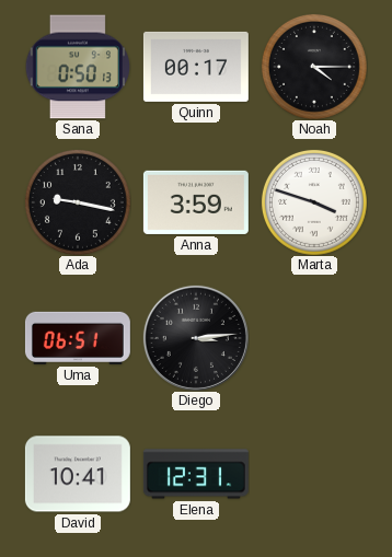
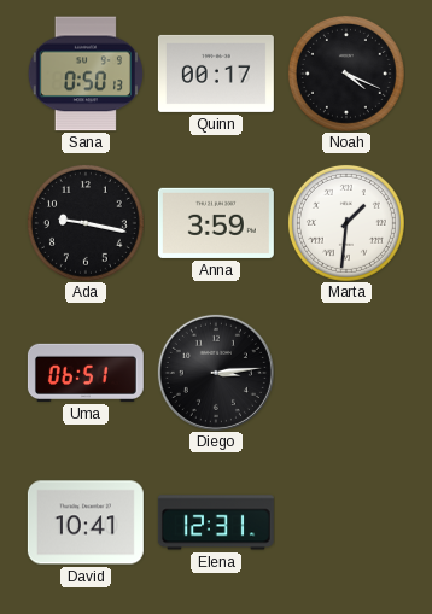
Noah: 4:15 -> 4:19 (346, 74)
Marta: 3:48 -> 1:31 (346, 223)
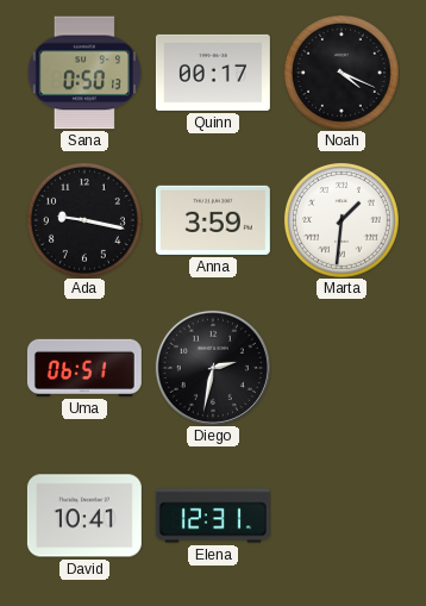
Diego: 3:14 -> 2:32 (213, 368)
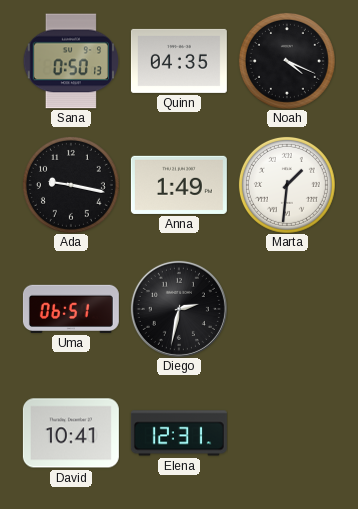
Quinn: 00:17 -> 04:35 (179, 61)
Anna: 3:59 -> 1:49 (179, 185)
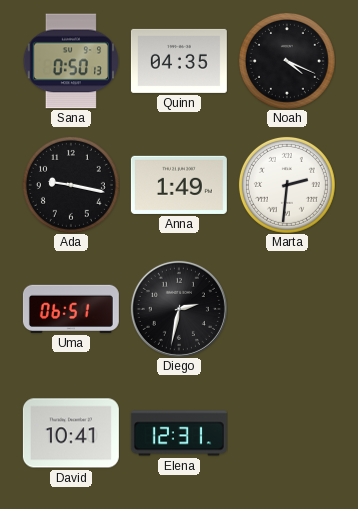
Marta: 1:31 -> 2:31 (287, 185)
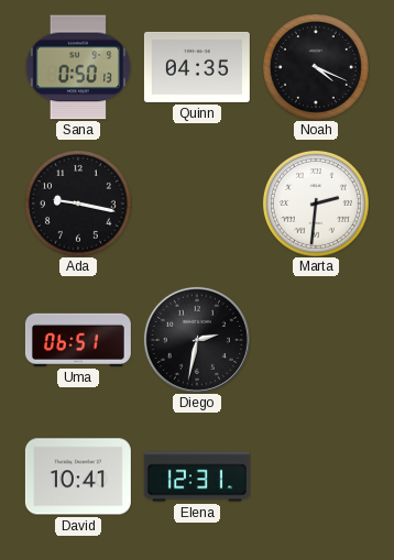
Anna: 1:49 -> none (179, 185)
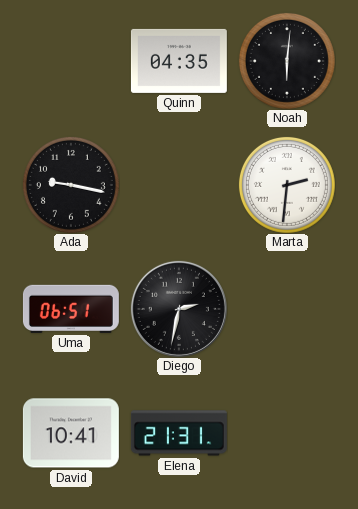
Sana: 0:50 -> none (77, 67)
Noah: 4:19 -> 6:01 (287, 61)
Elena: 12:31 -> 21:31 (179, 433)
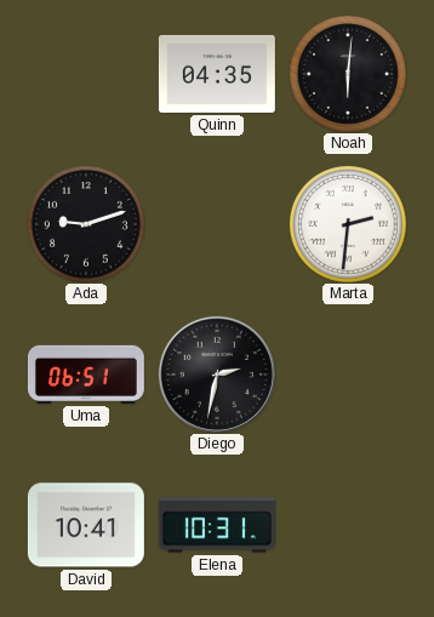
Ada: 9:17 -> 9:12 (86, 224)
Elena: 21:31 -> 10:31 (217, 525)
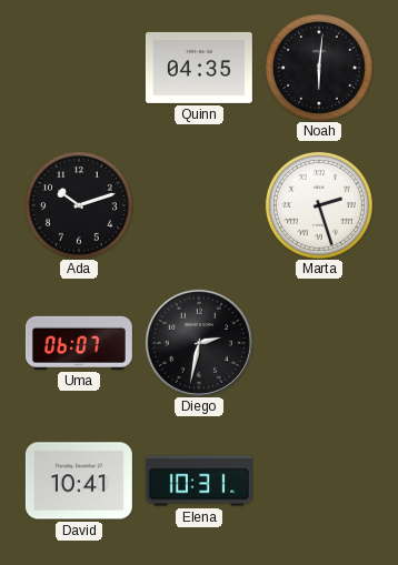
Ada: 9:12 -> 10:12 (79, 205)
Marta: 2:31 -> 2:27 (319, 205)
Uma: 06:51 -> 06:07 (79, 343)
